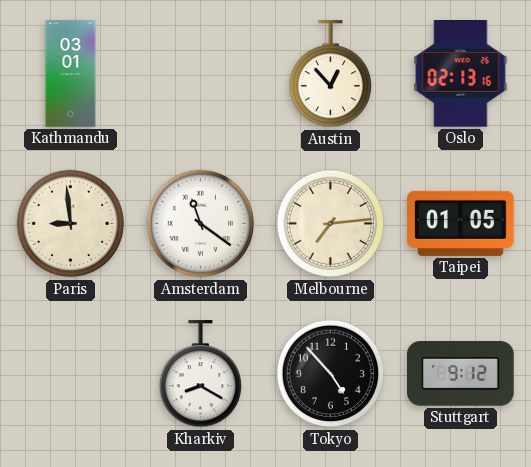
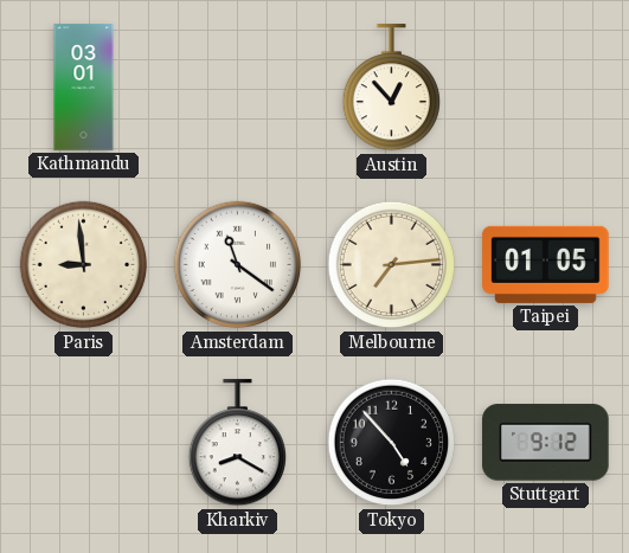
Oslo: 02:13 -> none (461, 74)
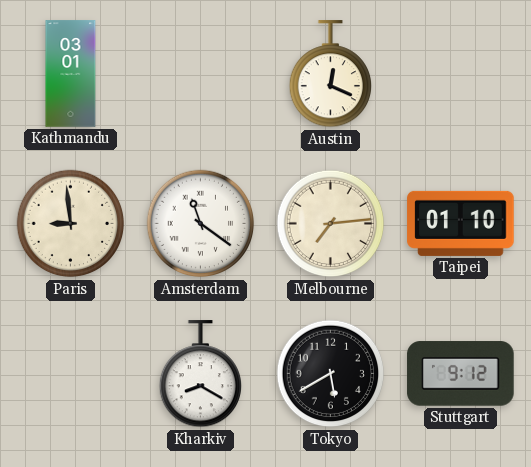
Austin: 12:53 -> 12:19 (330, 74)
Taipei: 01:05 -> 01:10 (461, 223)
Tokyo: 4:53 -> 5:40 (331, 374)
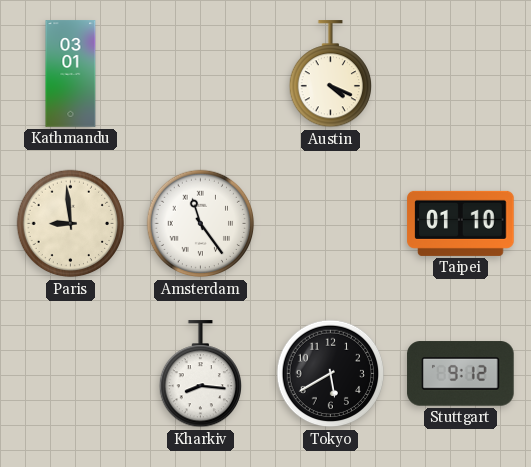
Austin: 12:19 -> 4:19 (330, 74)
Amsterdam: 11:21 -> 11:24 (201, 224)
Melbourne: 7:14 -> none (331, 224)
Kharkiv: 8:20 -> 8:16 (200, 374)
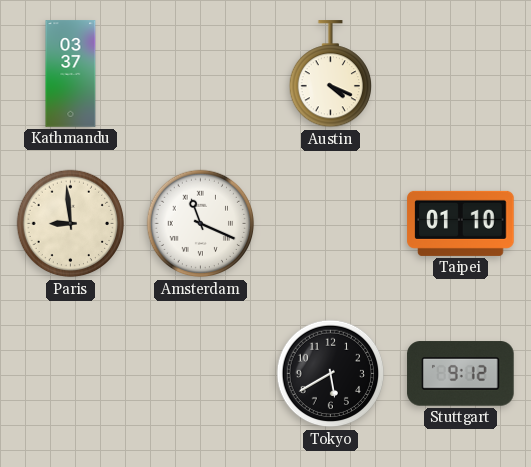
Kathmandu: 03:01 -> 03:37 (71, 74)
Amsterdam: 11:24 -> 11:19 (201, 224)
Kharkiv: 8:16 -> none (200, 374)
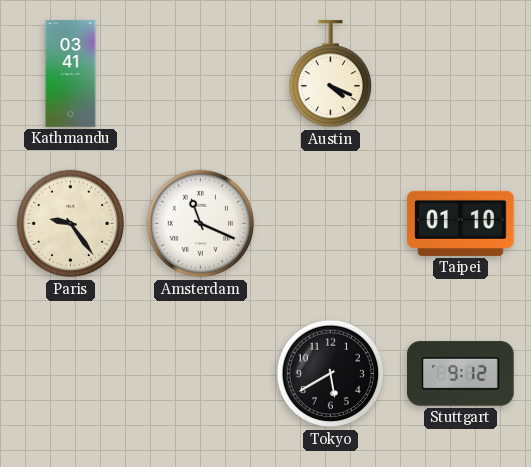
Kathmandu: 03:37 -> 03:41 (71, 74)
Paris: 8:59 -> 9:24 (71, 224)
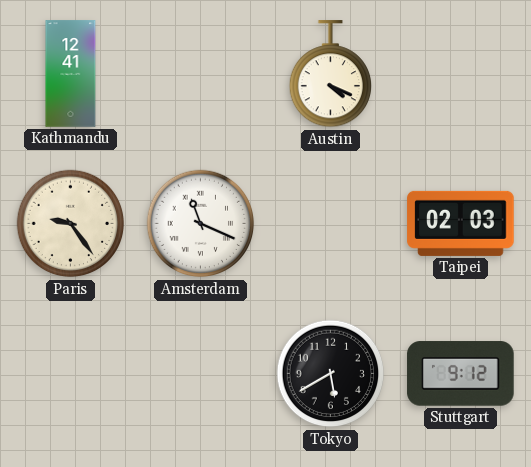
Kathmandu: 03:41 -> 12:41 (71, 74)
Taipei: 01:10 -> 02:03 (461, 223)
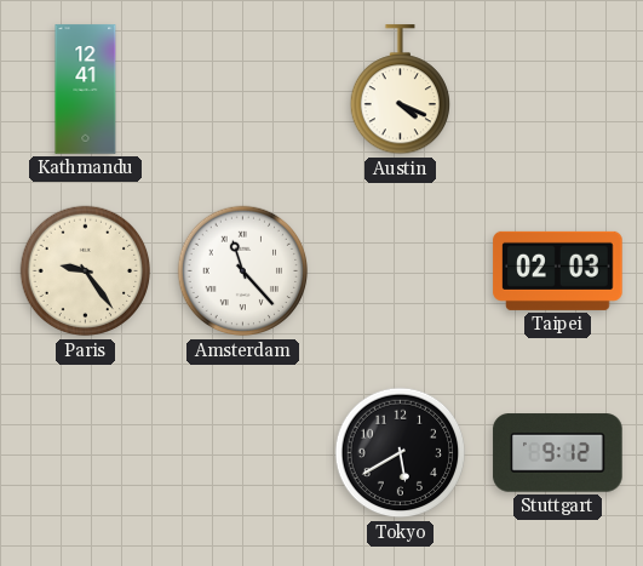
Amsterdam: 11:19 -> 11:23 (243, 271)
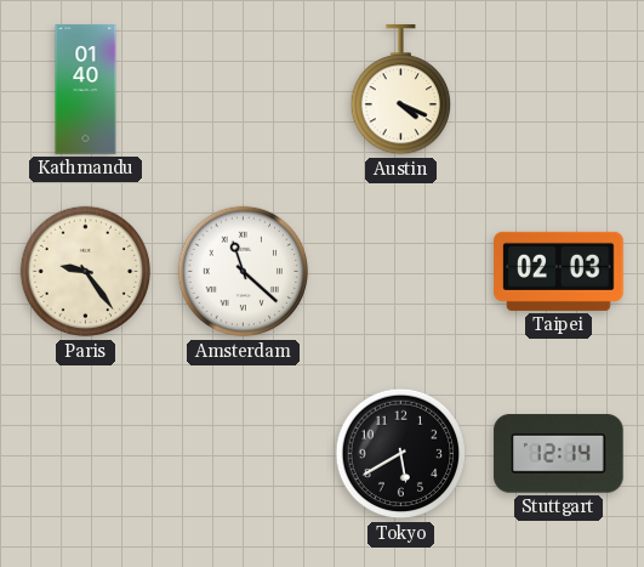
Kathmandu: 12:41 -> 01:40 (86, 90)
Amsterdam: 11:23 -> 11:22 (244, 272)
Stuttgart: 9:12 -> 12:14 (559, 454)
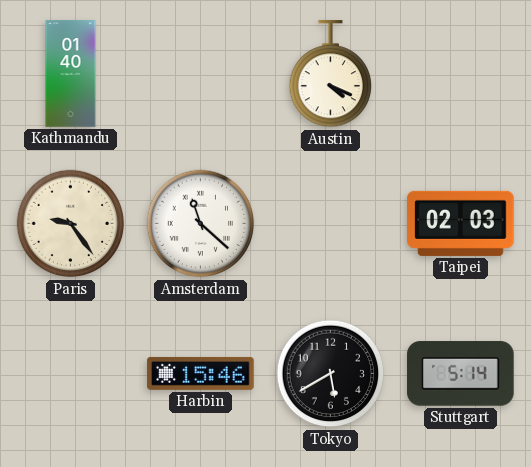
Harbin: none -> 15:46 (201, 373)
Stuttgart: 12:14 -> 5:14 (461, 374)
